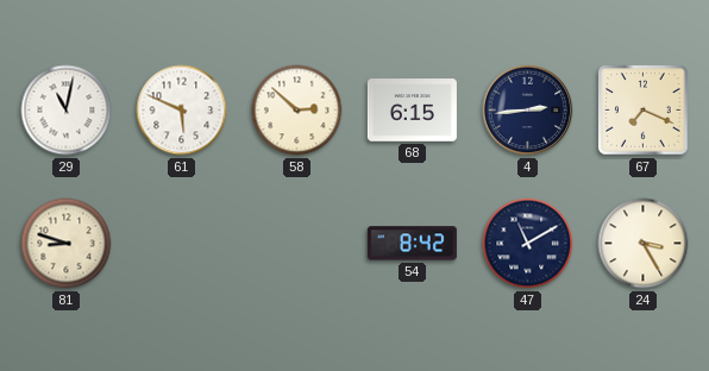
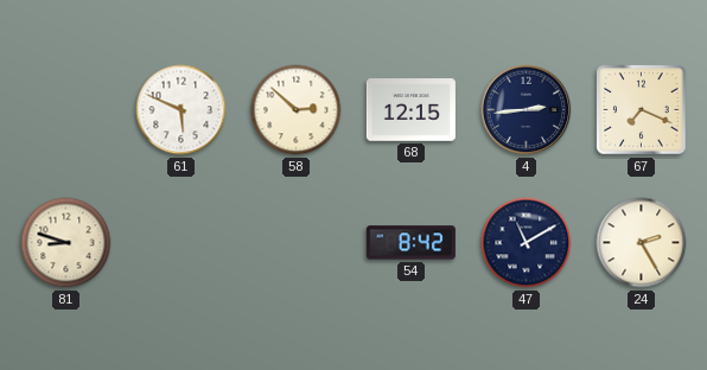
29: 11:02 -> none (67, 111)
68: 6:15 -> 12:15 (410, 110)
24: 3:25 -> 2:25 (642, 243)
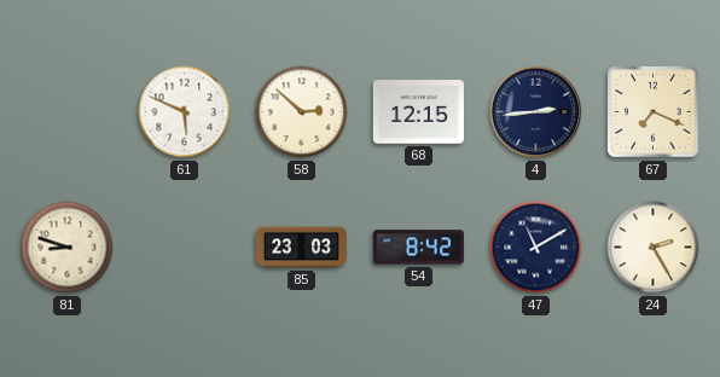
85: none -> 23:03 (301, 248)
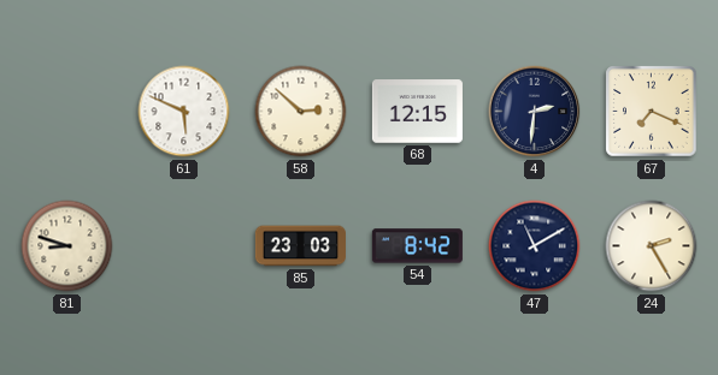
4: 2:44 -> 2:31 (535, 112)
